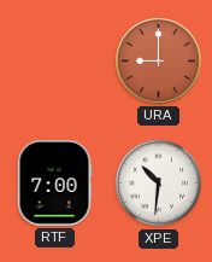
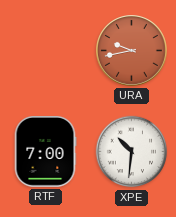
URA: 9:00 -> 9:43 (132, 51)
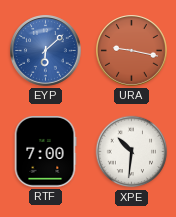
EYP: none -> 6:08 (46, 51)
URA: 9:43 -> 9:17 (132, 51)
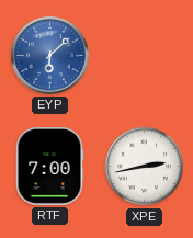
URA: 9:17 -> none (132, 51)
XPE: 10:31 -> 2:43 (145, 167)
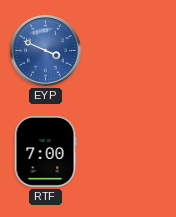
EYP: 6:08 -> 3:49 (46, 51)
XPE: 2:43 -> none (145, 167)
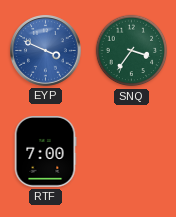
SNQ: none -> 3:36 (132, 51)
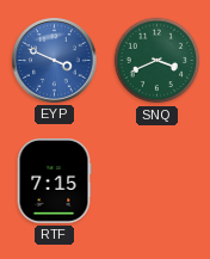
SNQ: 3:36 -> 3:41 (157, 61)
RTF: 7:00 -> 7:15 (54, 181)
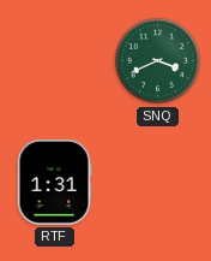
EYP: 3:49 -> none (55, 61)
RTF: 7:15 -> 1:31 (54, 183)
